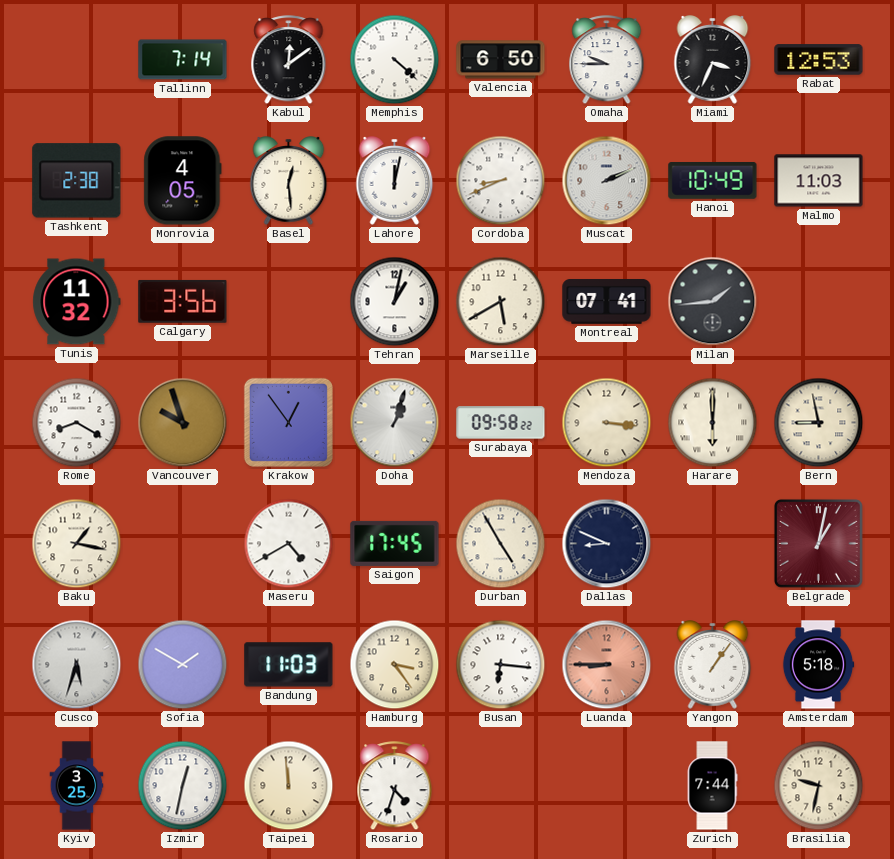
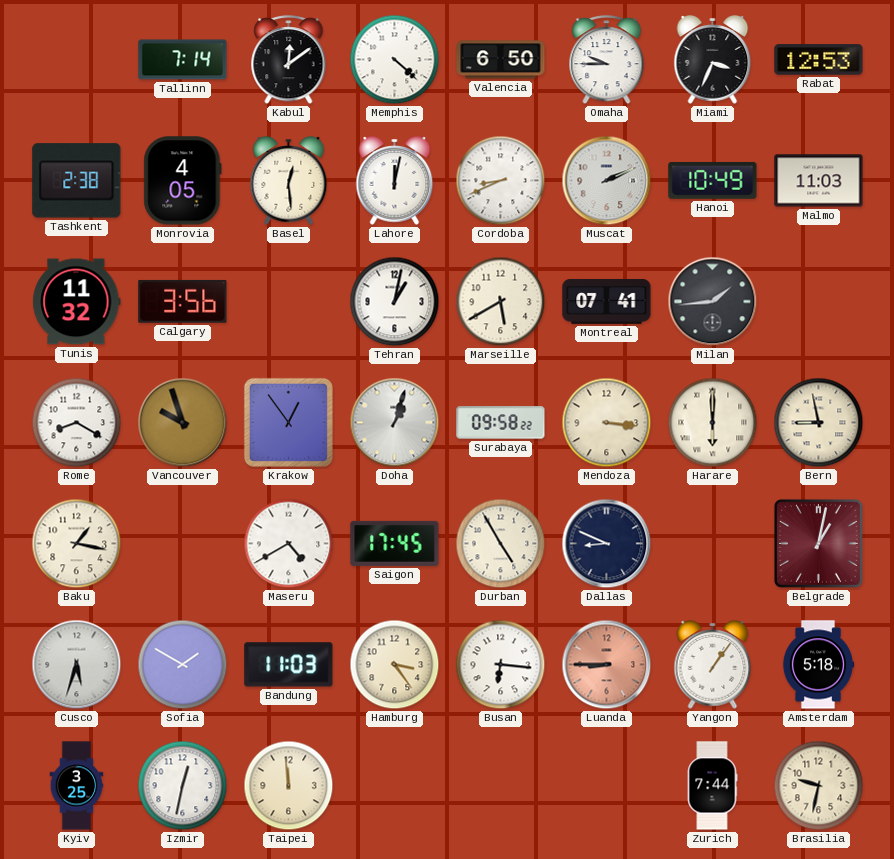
Rosario: 4:33 -> none (395, 786)
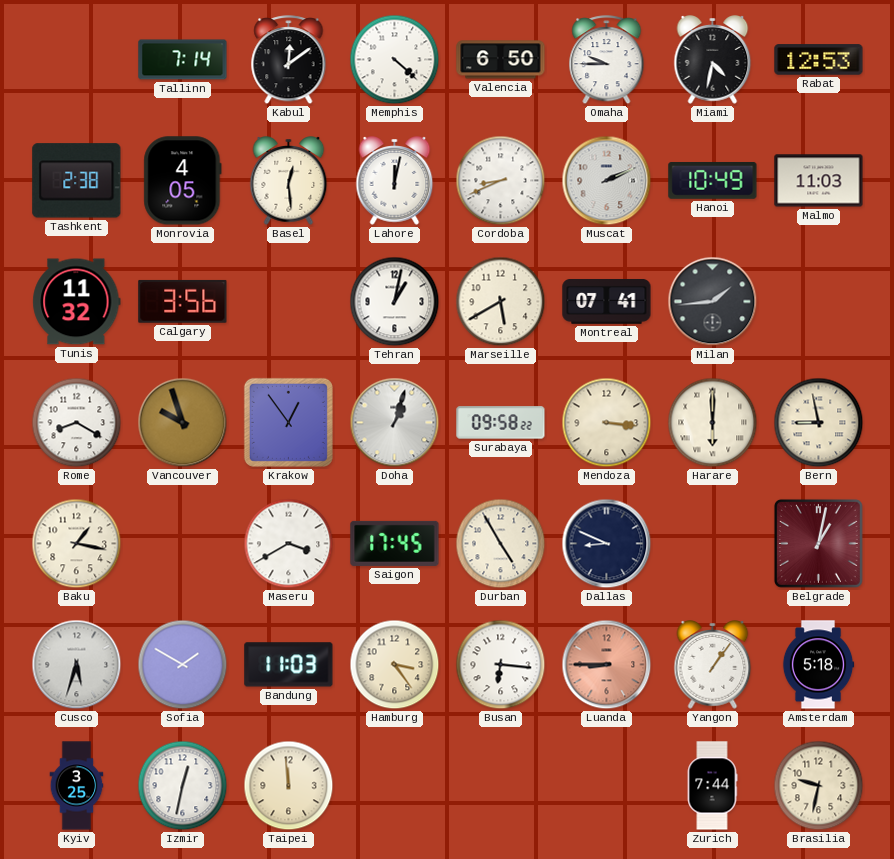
Miami: 3:34 -> 4:32 (713, 60)
Maseru: 4:40 -> 3:40 (289, 544)
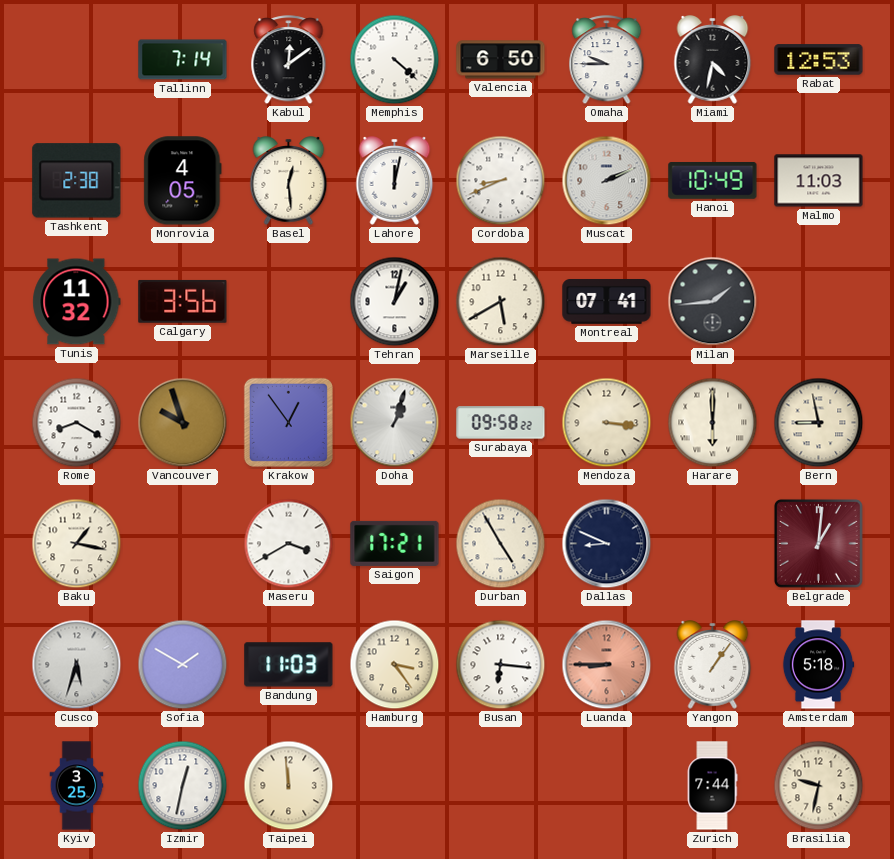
Saigon: 17:45 -> 17:21 (395, 543)
Belgrade: 1:02 -> 1:01 (818, 543)
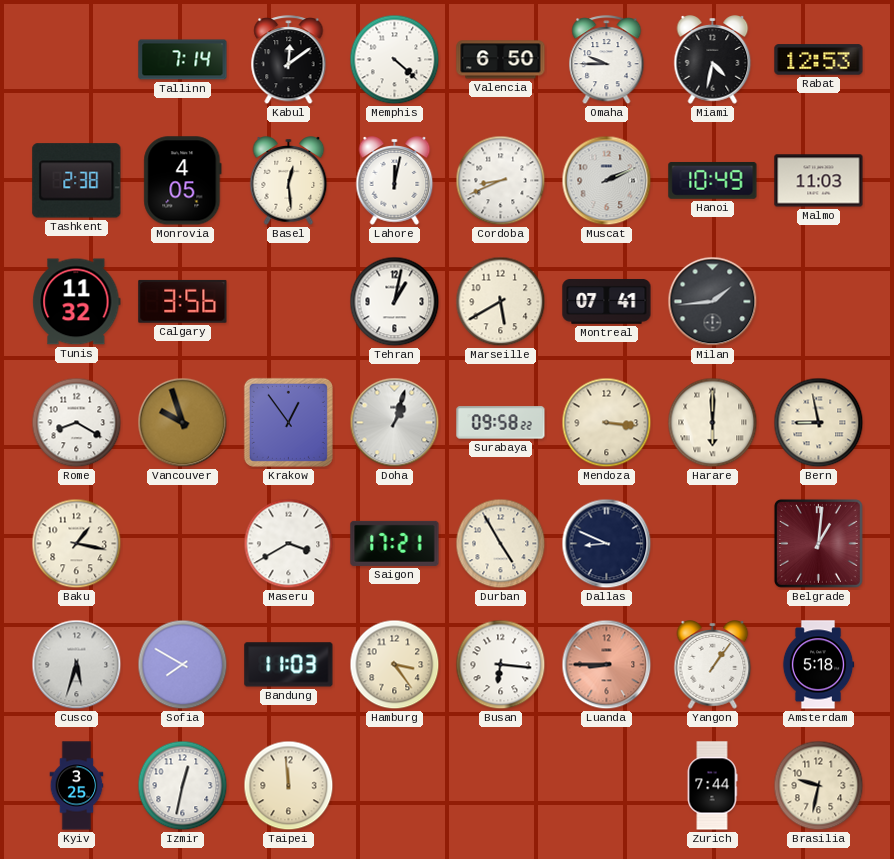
Sofia: 1:50 -> 7:50 (183, 665)
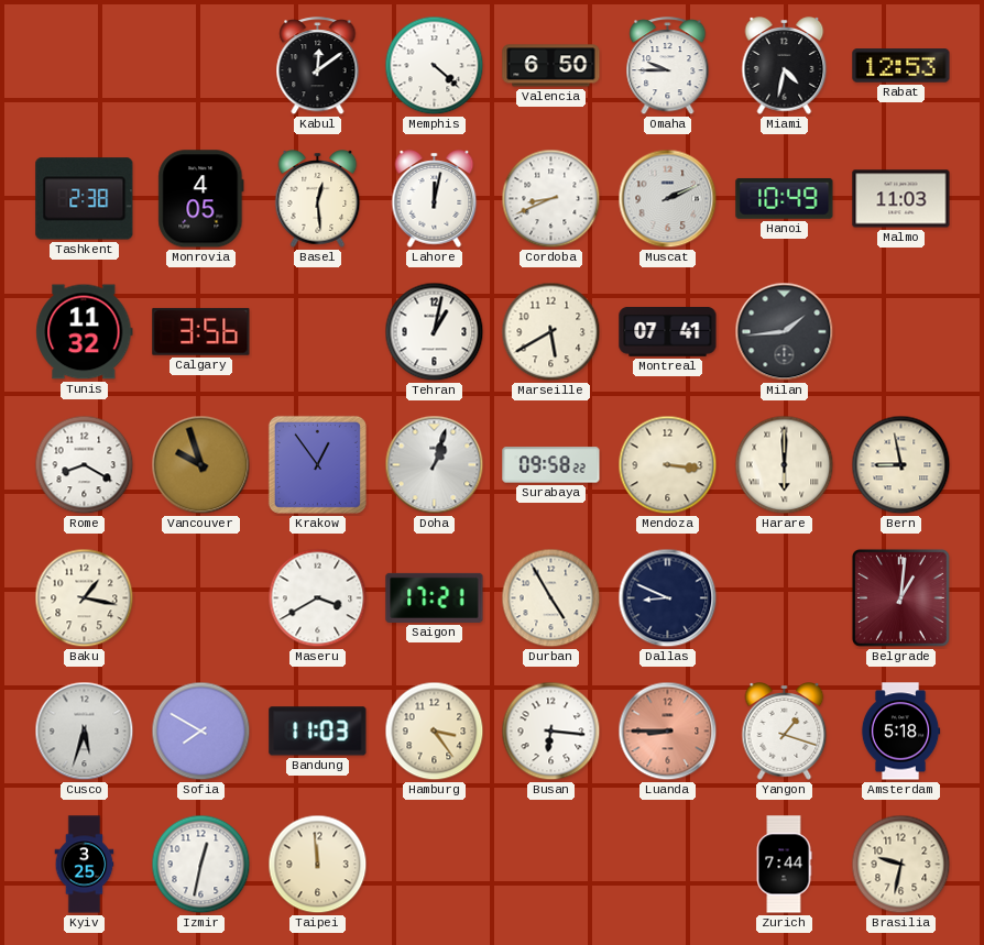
Tallinn: 7:14 -> none (183, 60)
Yangon: 1:06 -> 1:18 (785, 732)
